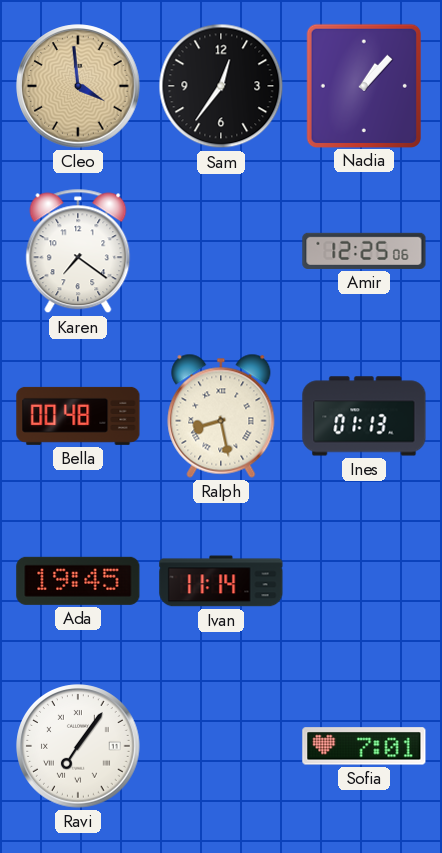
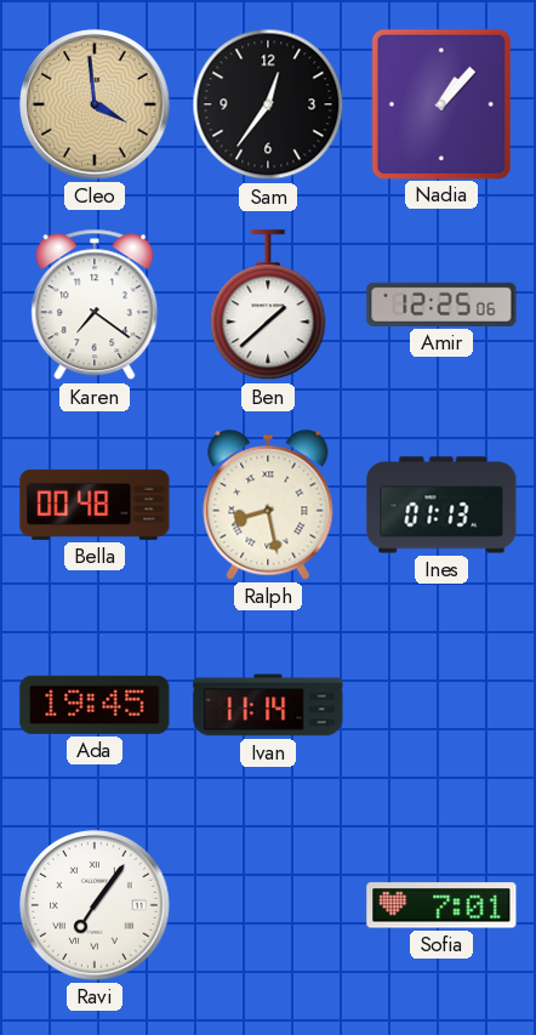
Ben: none -> 1:38 (268, 306)
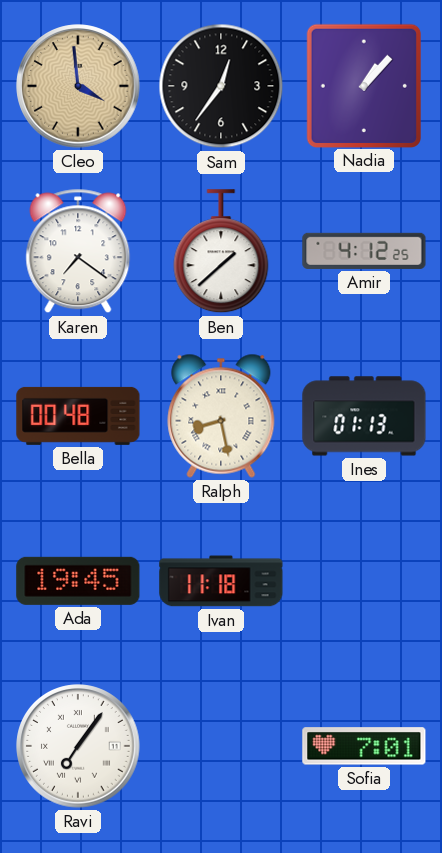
Amir: 12:25 -> 4:12 (364, 251)
Ivan: 11:14 -> 11:18 (221, 581)
